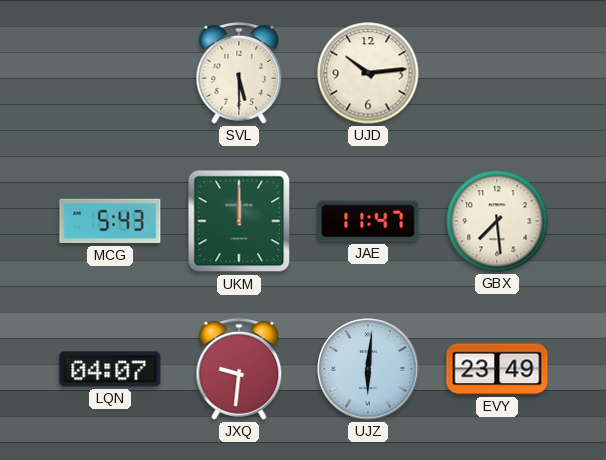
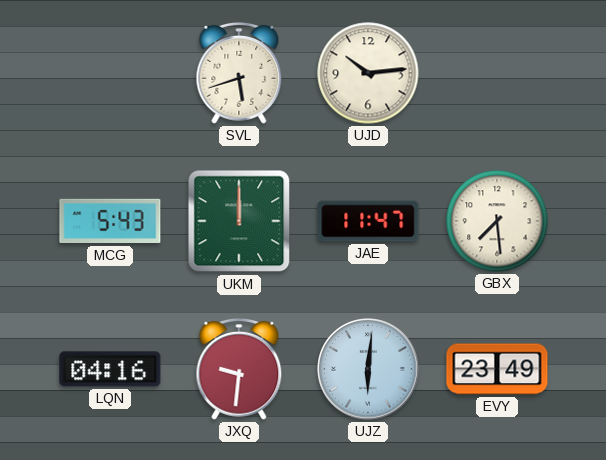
SVL: 5:30 -> 5:42 (239, 73)
LQN: 04:07 -> 04:16 (110, 369)
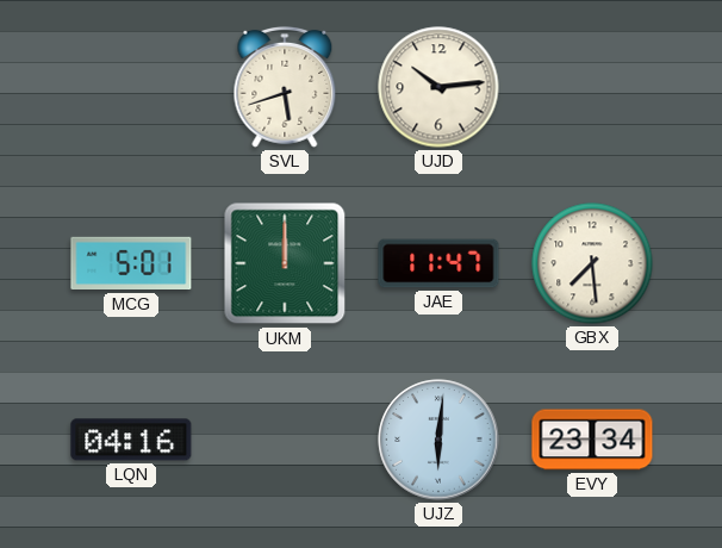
MCG: 5:43 -> 5:01 (131, 263)
JXQ: 9:31 -> none (239, 369)
EVY: 23:49 -> 23:34 (592, 440)
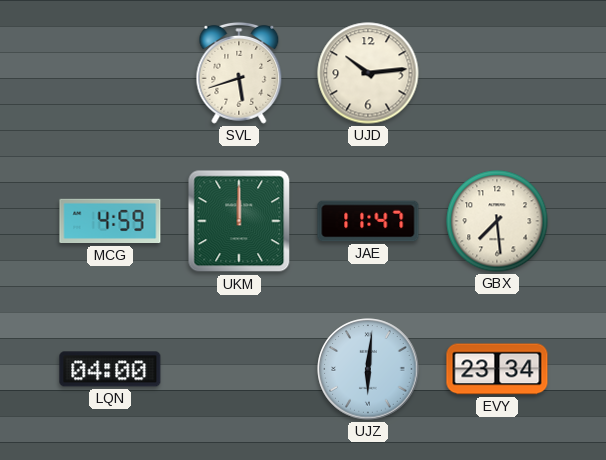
MCG: 5:01 -> 4:59 (110, 221)
LQN: 04:16 -> 04:00 (110, 369)
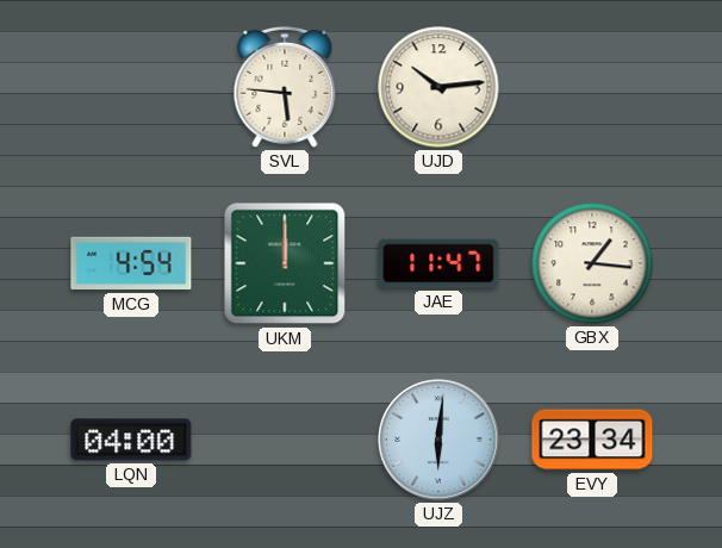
SVL: 5:42 -> 5:46 (285, 87)
MCG: 4:59 -> 4:54 (131, 263)
GBX: 7:29 -> 1:16 (592, 263)
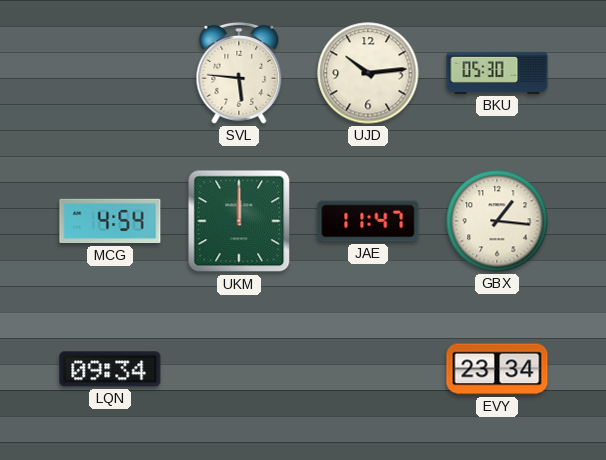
BKU: none -> 05:30 (497, 73)
LQN: 04:00 -> 09:34 (110, 369)
UJZ: 6:01 -> none (438, 440)
